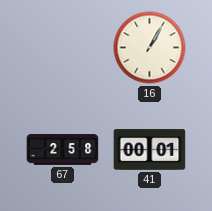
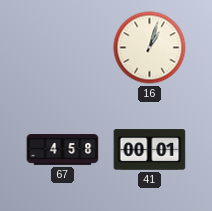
16: 1:05 -> 1:03 (150, 48)
67: 2:58 -> 4:58 (63, 150)
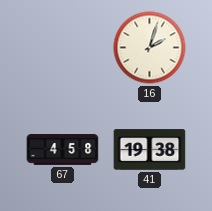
16: 1:03 -> 2:03 (150, 48)
41: 00:01 -> 19:38 (150, 150)
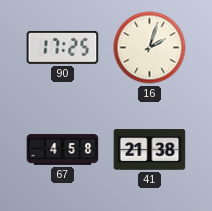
90: none -> 17:25 (63, 47)
41: 19:38 -> 21:38 (150, 150)
